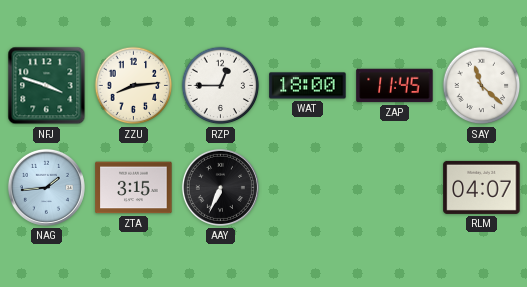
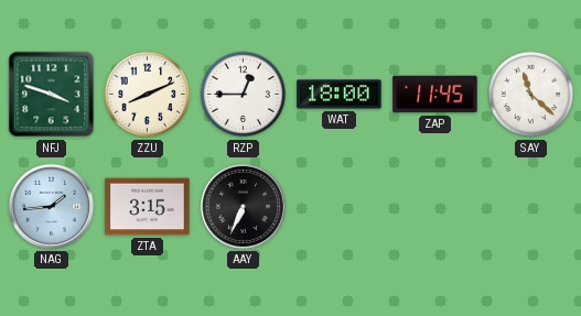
ZZU: 8:14 -> 8:11 (148, 95)
RLM: 04:07 -> none (482, 187)
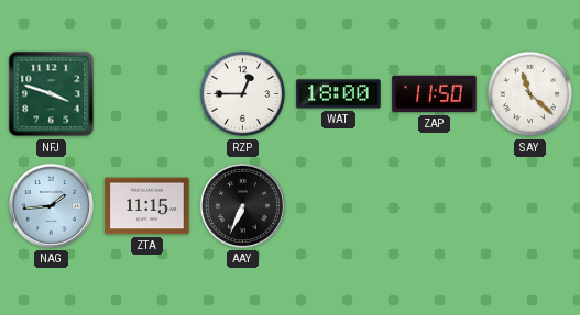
ZZU: 8:11 -> none (148, 95)
ZAP: 11:45 -> 11:50 (435, 94)
ZTA: 3:15 -> 11:15 (147, 206)
